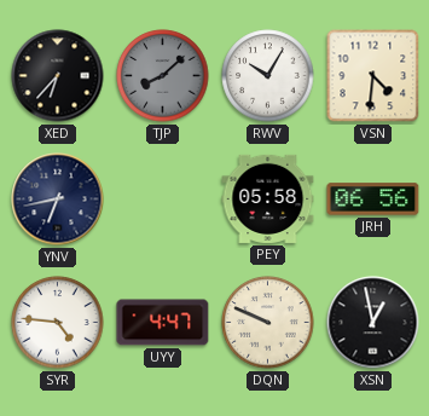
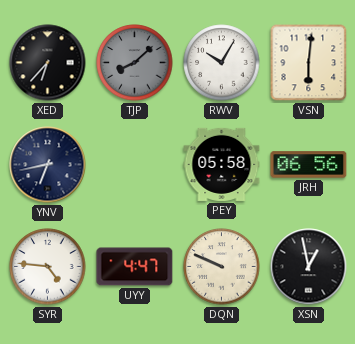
VSN: 4:31 -> 6:01 (309, 63)
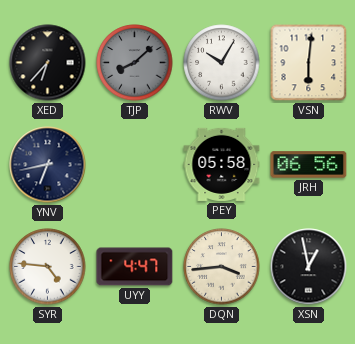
DQN: 9:49 -> 3:44 (222, 267)
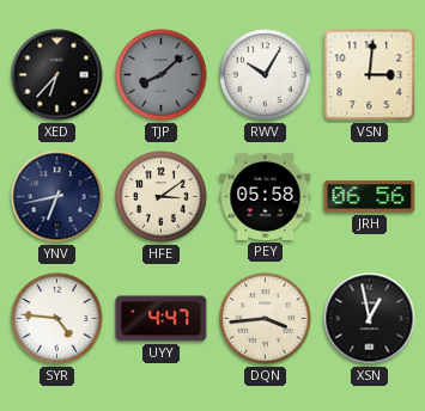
VSN: 6:01 -> 3:01 (370, 75)
HFE: none -> 3:09 (162, 197)
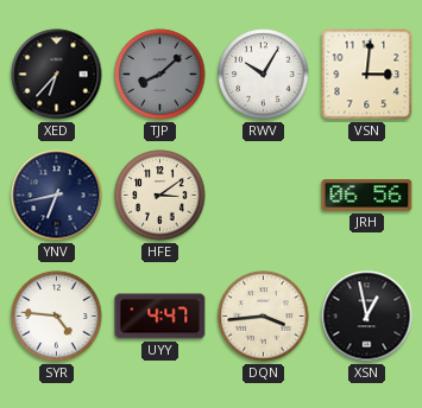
PEY: 05:58 -> none (266, 196)
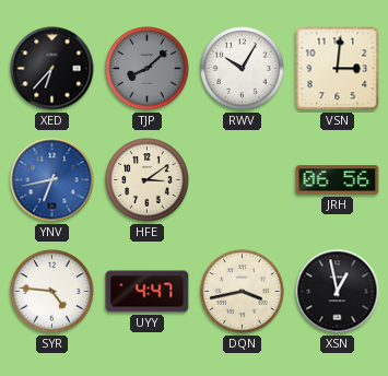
YNV dial: navy -> blue (52, 180)
DQN: 3:44 -> 3:43 (243, 292)
